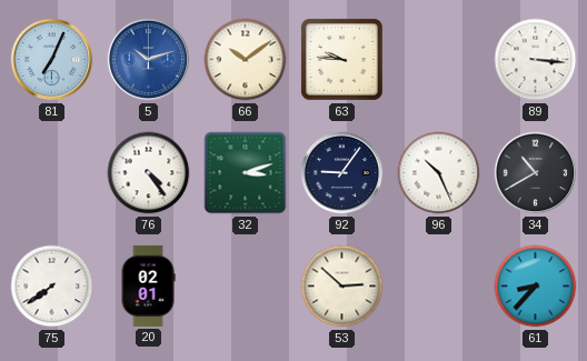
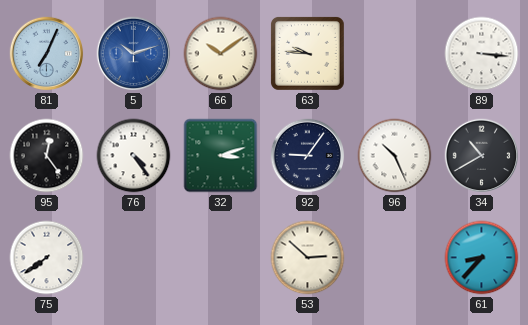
95: none -> 12:24 (47, 156)
20: 02:01 -> none (148, 285)
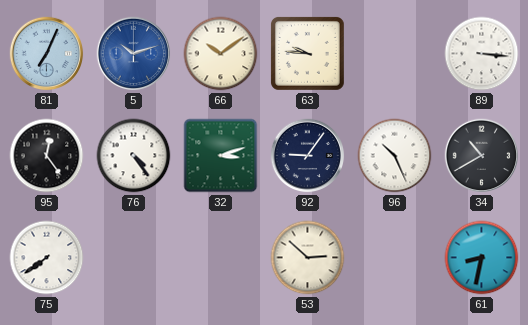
61: 8:37 -> 8:32 (482, 258)
